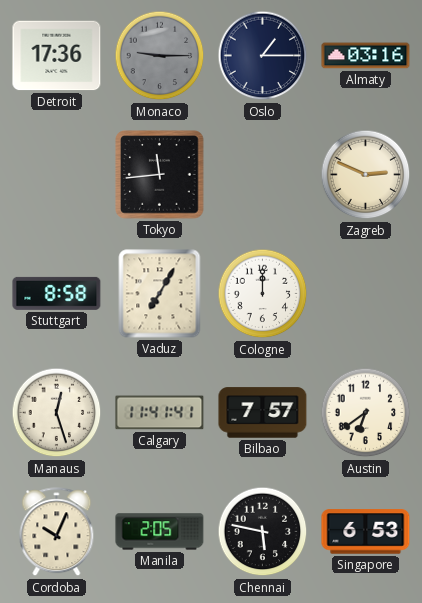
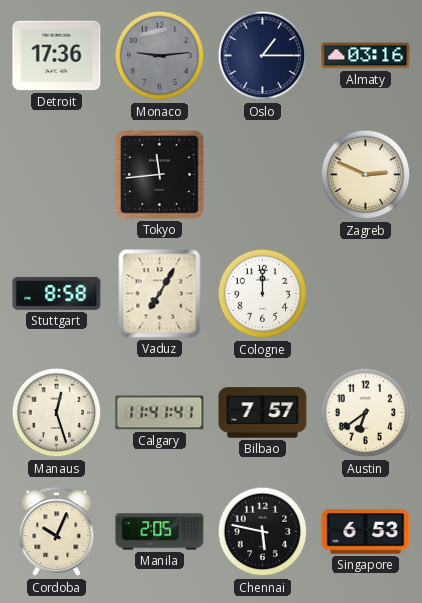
Monaco: 9:15 -> 9:14 (160, 56)
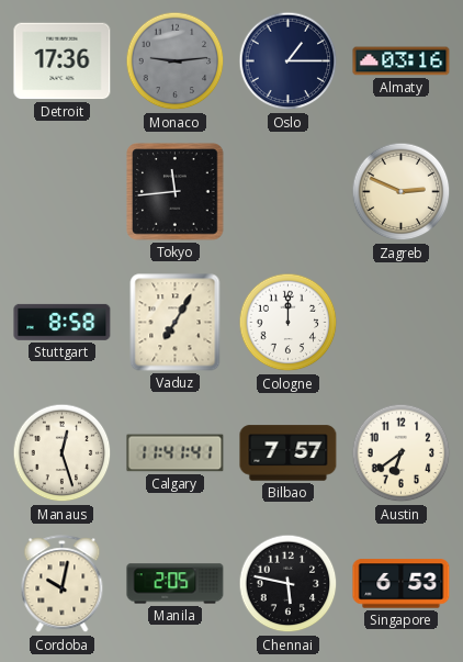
Cordoba: 10:04 -> 10:02 (63, 584)
